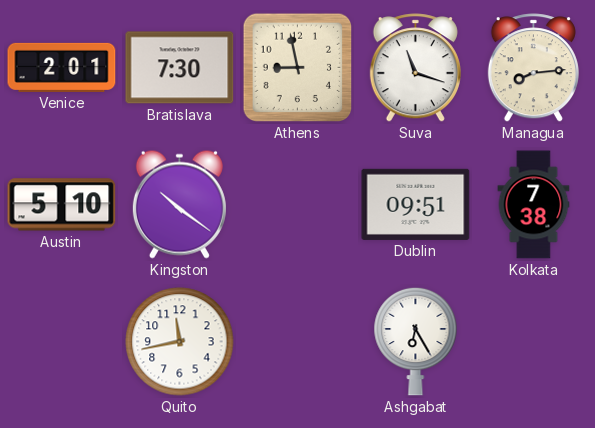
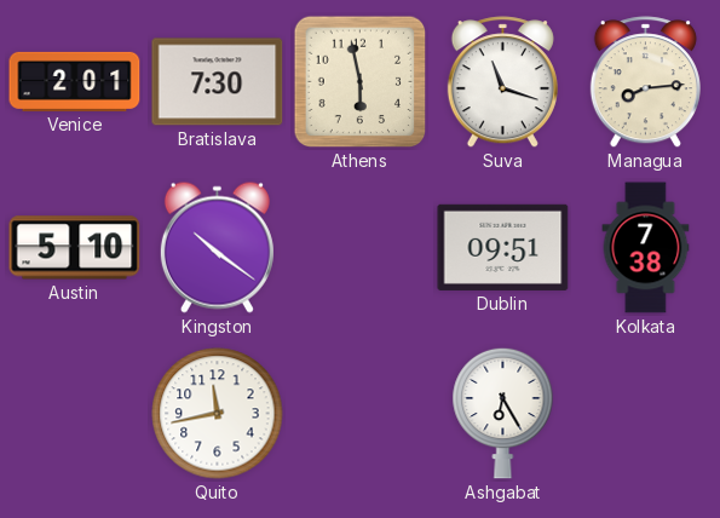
Athens: 8:58 -> 5:58 (361, 82)
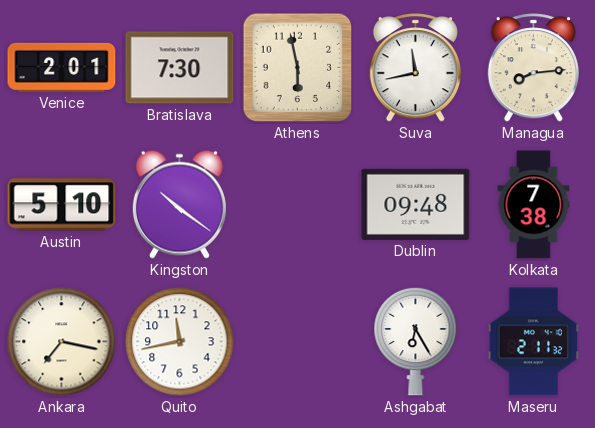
Suva: 11:18 -> 11:43 (415, 68)
Dublin: 09:51 -> 09:48 (416, 204)
Ankara: none -> 7:17 (62, 342)
Maseru: none -> 2:11 (533, 342)
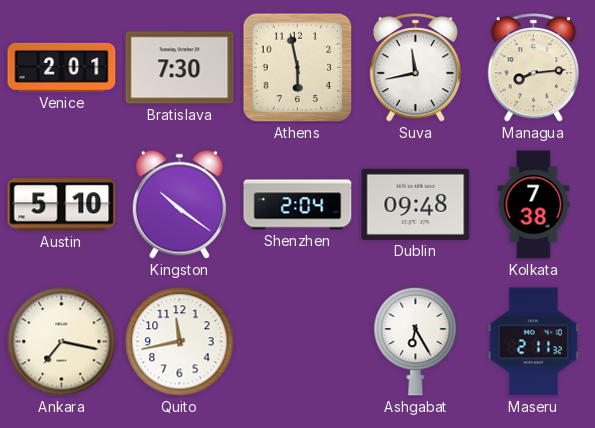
Shenzhen: none -> 2:04 (298, 205)
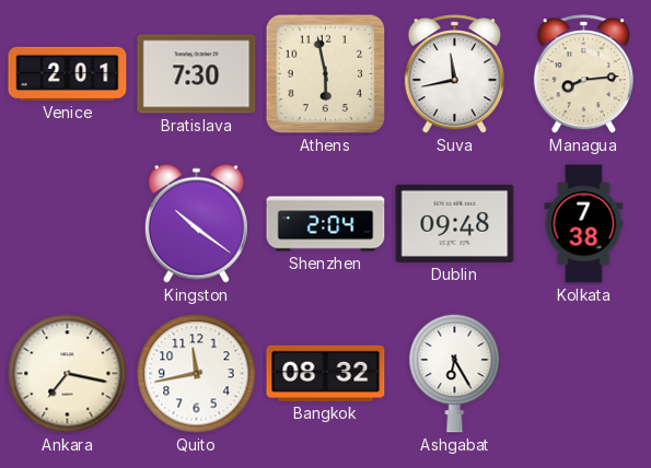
Austin: 5:10 -> none (62, 205)
Bangkok: none -> 08:32 (326, 373)
Maseru: 2:11 -> none (533, 342)
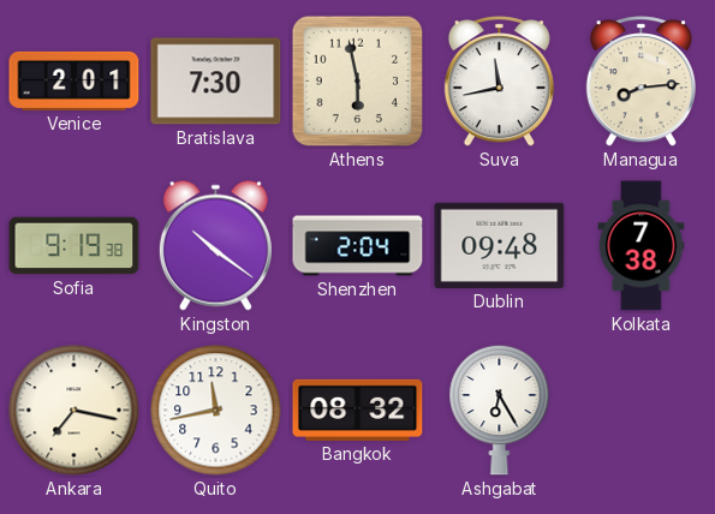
Sofia: none -> 9:19 (75, 246)
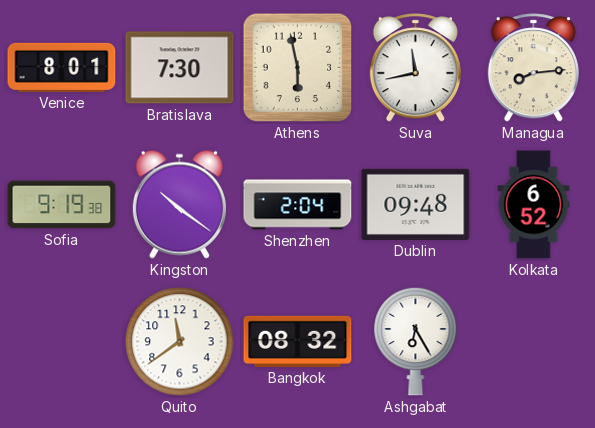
Venice: 2:01 -> 8:01 (62, 67)
Kolkata: 7:38 -> 6:52 (534, 205)
Ankara: 7:17 -> none (75, 411)
Quito: 11:43 -> 11:39 (180, 342)
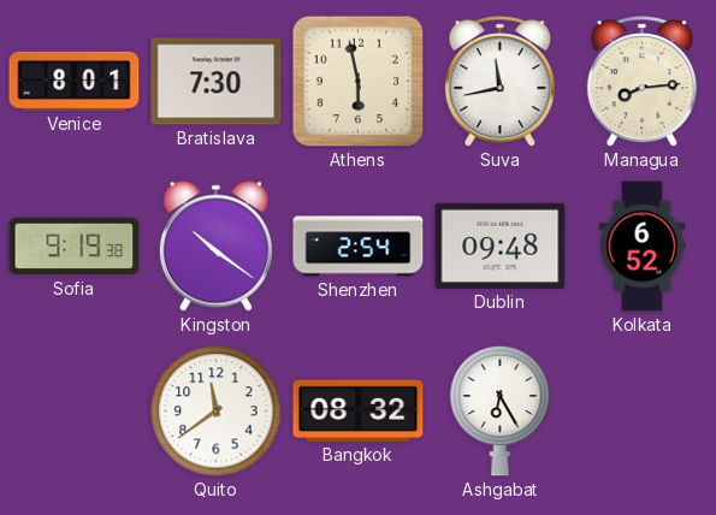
Shenzhen: 2:04 -> 2:54 (359, 247)
